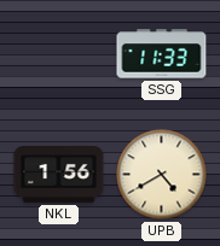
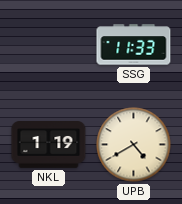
NKL: 1:56 -> 1:19 (49, 145)
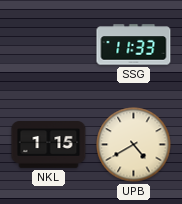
NKL: 1:19 -> 1:15 (49, 145)
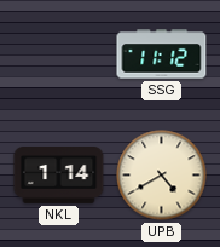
SSG: 11:33 -> 11:12 (162, 54)
NKL: 1:15 -> 1:14 (59, 176)
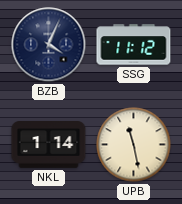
BZB: none -> 4:04 (49, 45)
UPB: 4:40 -> 11:28 (134, 145)
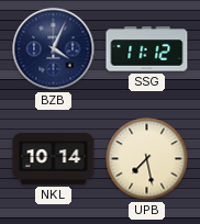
NKL: 1:14 -> 10:14 (54, 159)
UPB: 11:28 -> 7:28 (147, 159)
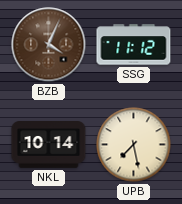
BZB dial: navy -> brown (49, 45)
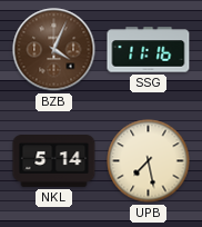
SSG: 11:12 -> 11:16 (149, 50)
NKL: 10:14 -> 5:14 (54, 161)
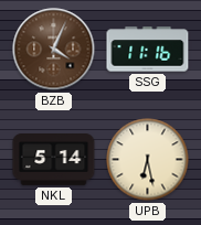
UPB: 7:28 -> 6:28 (148, 160)
